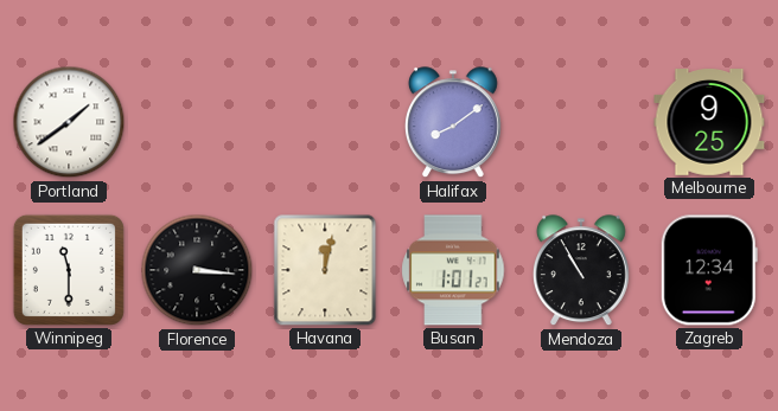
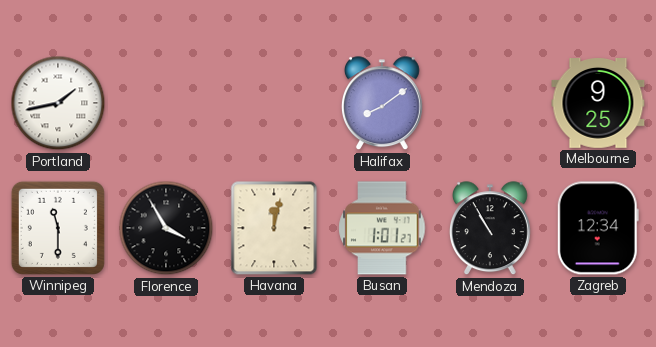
Portland: 1:39 -> 1:43 (58, 103)
Florence: 3:16 -> 3:55 (166, 228)
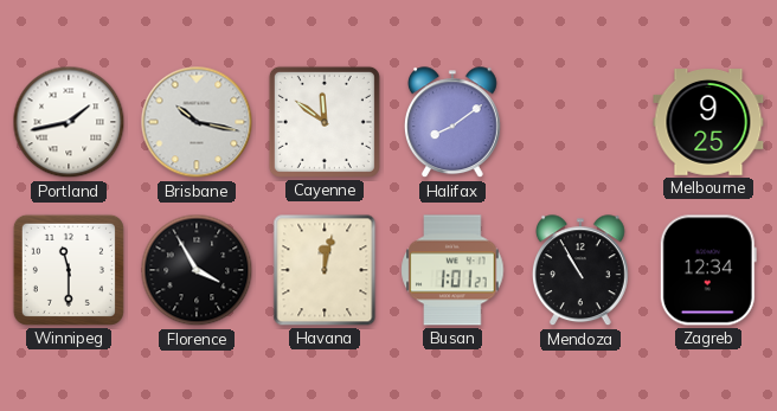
Brisbane: none -> 10:17 (197, 122)
Cayenne: none -> 11:51 (325, 122)
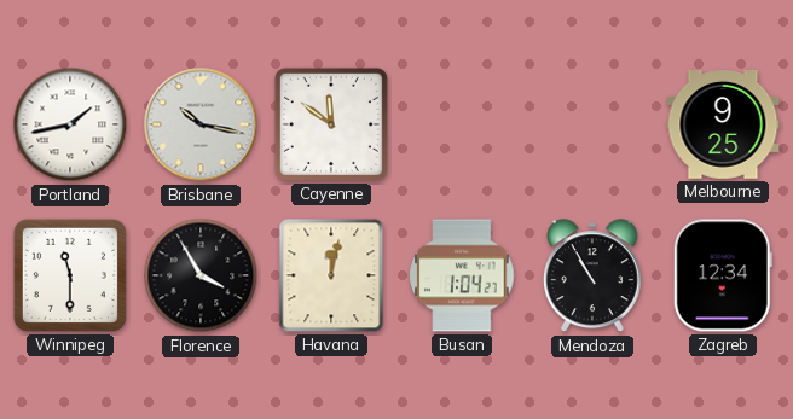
Halifax: 8:09 -> none (452, 123)
Busan: 1:01 -> 1:04 (462, 275)
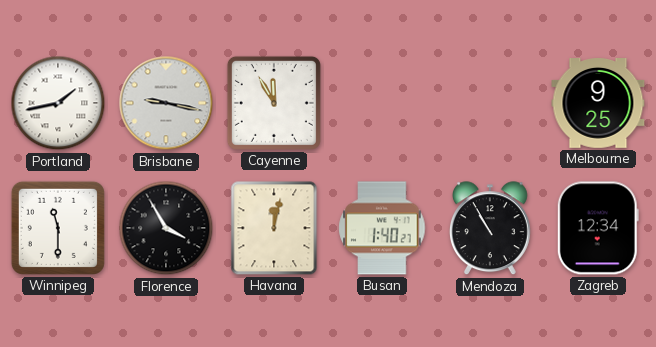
Brisbane: 10:17 -> 9:17 (166, 103)
Cayenne: 11:51 -> 11:55 (274, 103)
Busan: 1:04 -> 1:40 (382, 228)
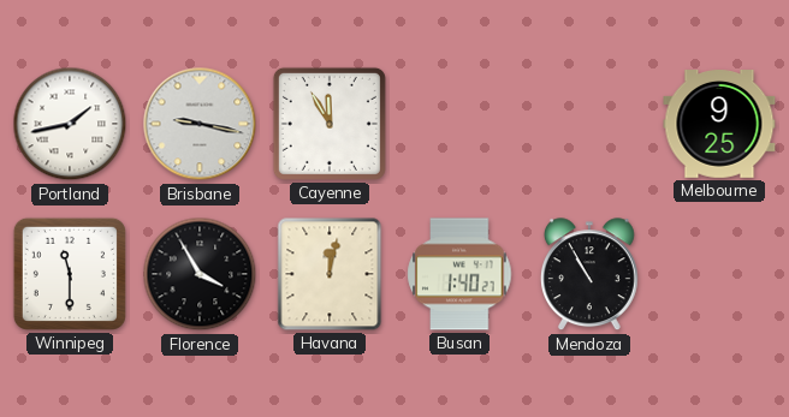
Zagreb: 12:34 -> none (598, 228)
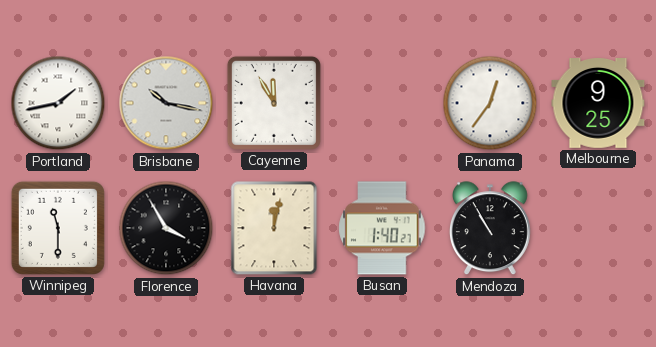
Brisbane: 9:17 -> 10:17 (166, 103)
Panama: none -> 12:36 (490, 103)
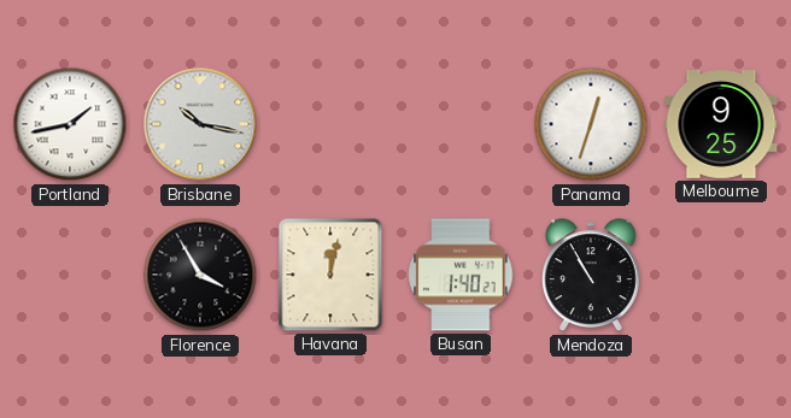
Cayenne: 11:55 -> none (274, 103)
Panama: 12:36 -> 12:33 (591, 124)
Winnipeg: 11:30 -> none (58, 228)
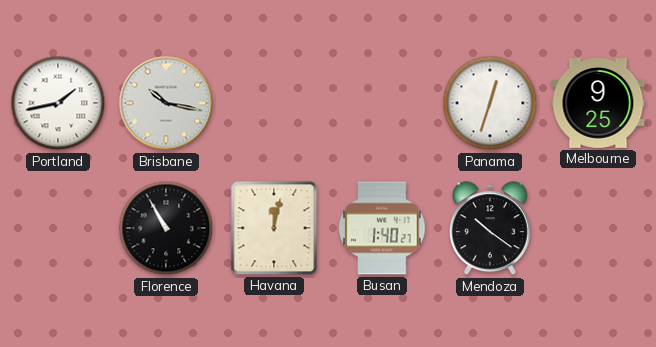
Florence: 3:55 -> 10:55 (166, 228)
Mendoza: 10:55 -> 10:21 (490, 229)
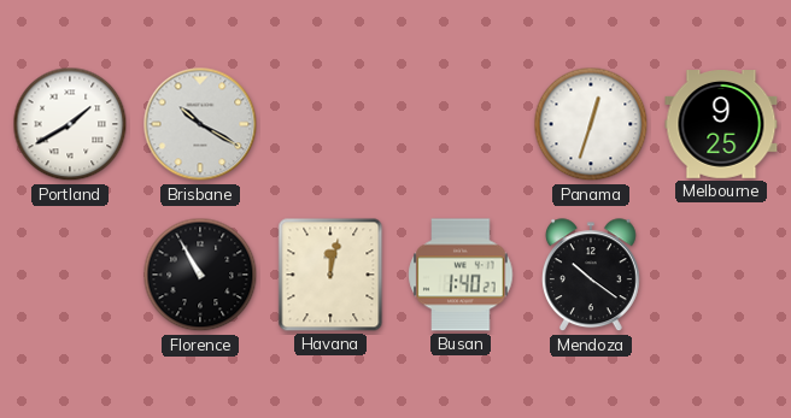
Portland: 1:43 -> 1:40 (70, 124)
Brisbane: 10:17 -> 10:20 (200, 124)
